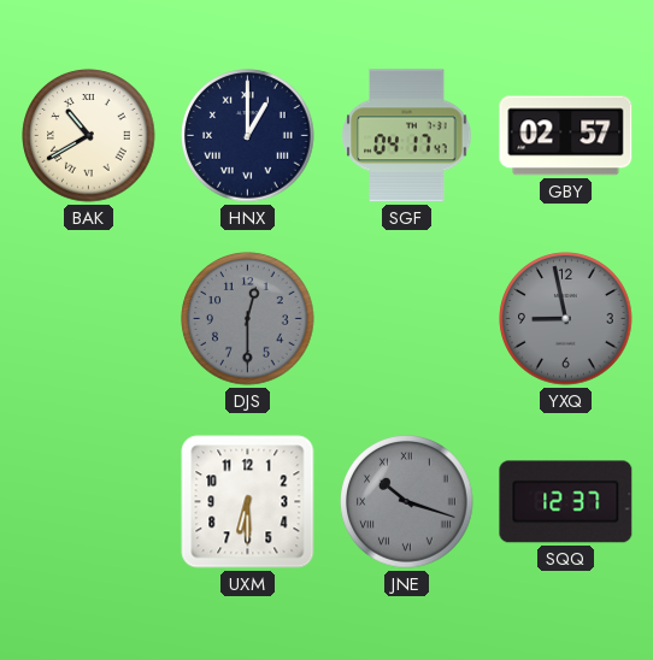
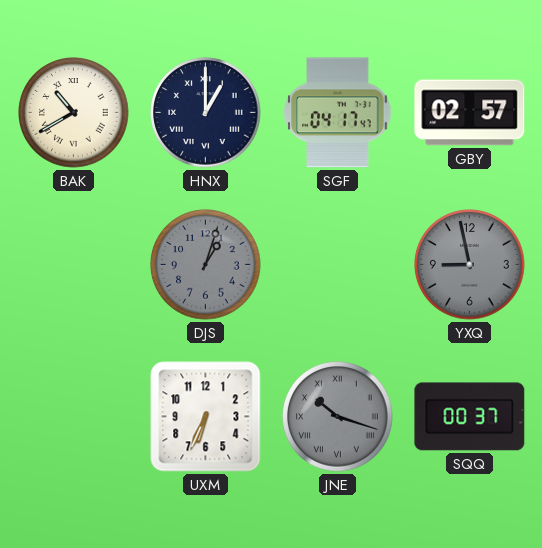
DJS: 12:30 -> 1:03 (206, 265)
UXM: 6:30 -> 6:34 (206, 417)
SQQ: 12:37 -> 00:37 (470, 417)
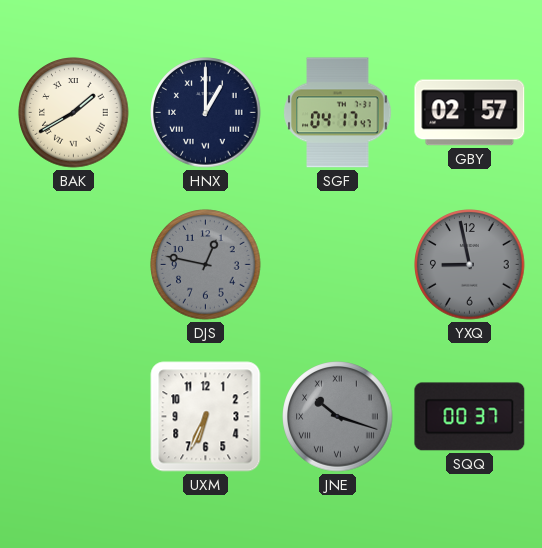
BAK: 10:40 -> 1:40 (74, 113)
DJS: 1:03 -> 12:47 (206, 265)
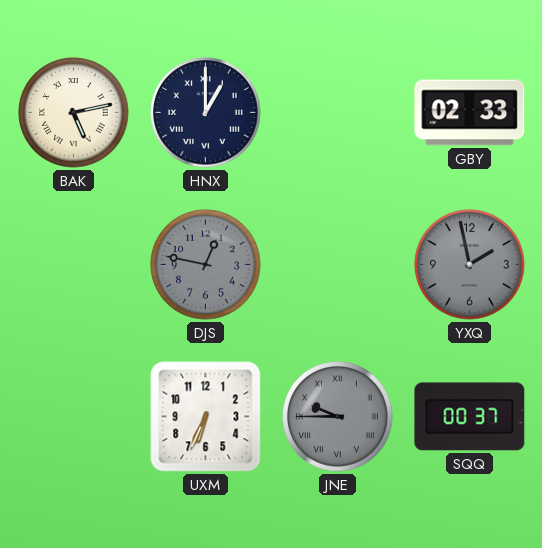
BAK: 1:40 -> 5:13 (74, 113)
SGF: 04:17 -> none (338, 113)
GBY: 02:57 -> 02:33 (470, 113)
YXQ: 8:58 -> 1:58 (470, 265)
JNE: 10:18 -> 9:45 (338, 417)
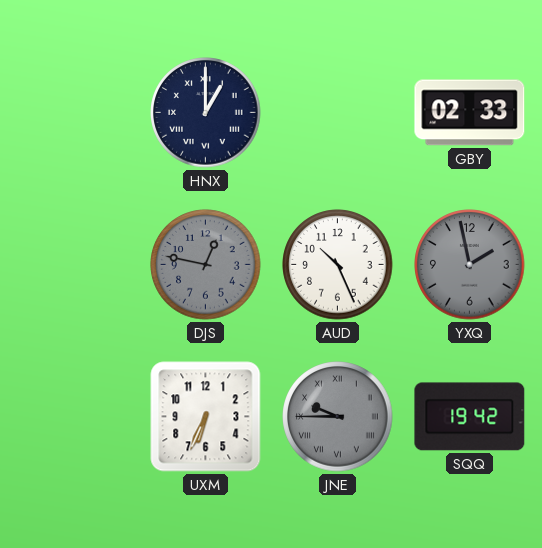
BAK: 5:13 -> none (74, 113)
AUD: none -> 10:26 (338, 265)
SQQ: 00:37 -> 19:42 (470, 417)
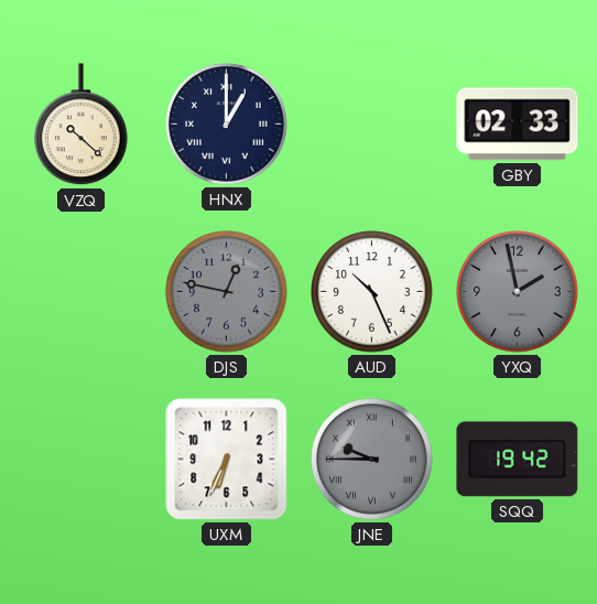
VZQ: none -> 10:22 (82, 125)
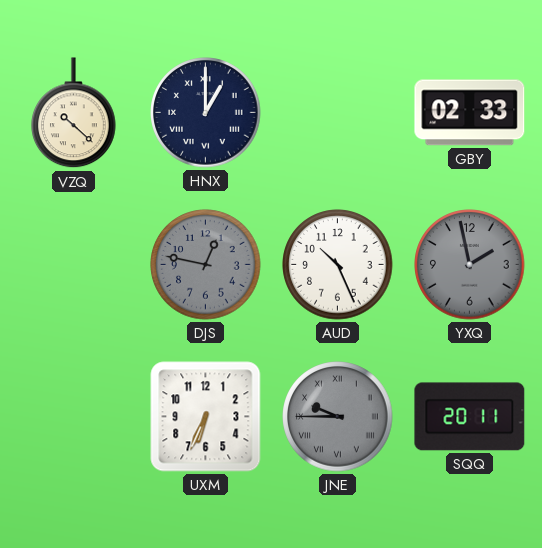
SQQ: 19:42 -> 20:11 (470, 417)
